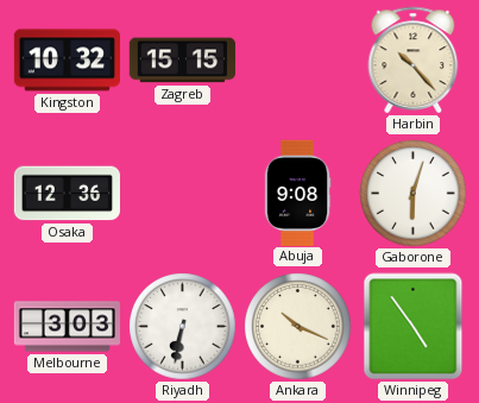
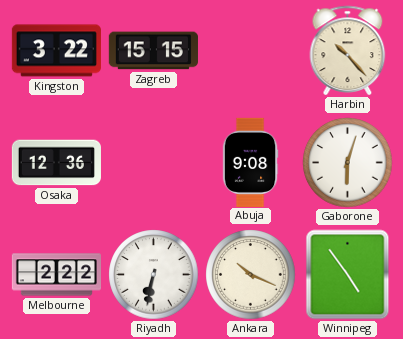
Kingston: 10:32 -> 3:22 (56, 51)
Melbourne: 3:03 -> 2:22 (56, 275)
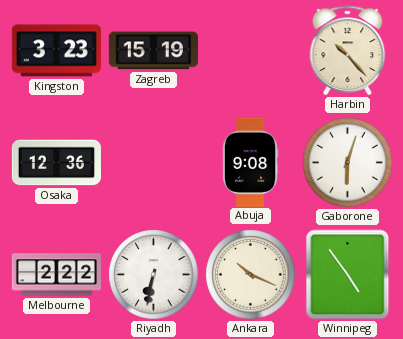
Kingston: 3:22 -> 3:23 (56, 51)
Zagreb: 15:15 -> 15:19 (153, 51)
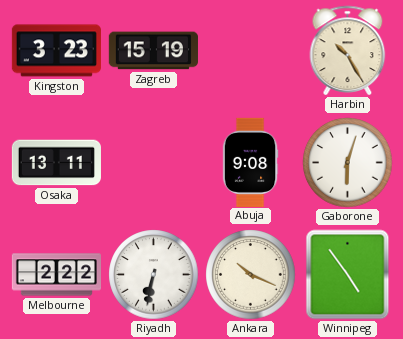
Harbin: 10:23 -> 10:25 (348, 50)
Osaka: 12:36 -> 13:11 (56, 163)
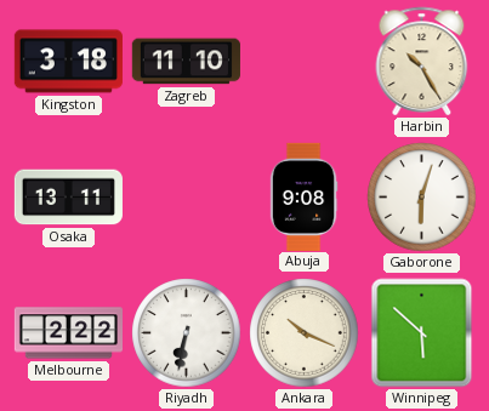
Kingston: 3:23 -> 3:18 (68, 62)
Zagreb: 15:19 -> 11:10 (186, 62)
Winnipeg: 4:54 -> 5:52 (422, 333)
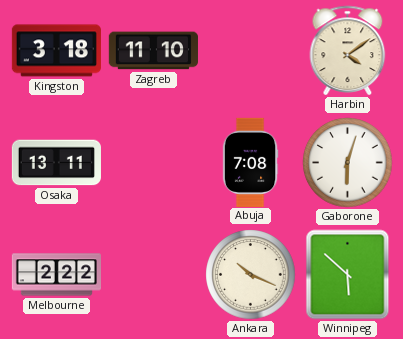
Harbin: 10:25 -> 4:09 (348, 50)
Abuja: 9:08 -> 7:08 (250, 162)
Riyadh: 6:32 -> none (187, 333)
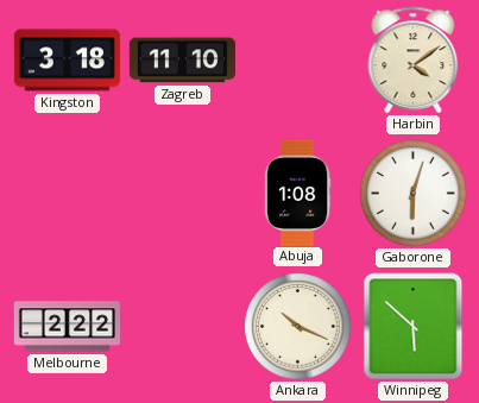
Osaka: 13:11 -> none (56, 163)
Abuja: 7:08 -> 1:08 (297, 193)
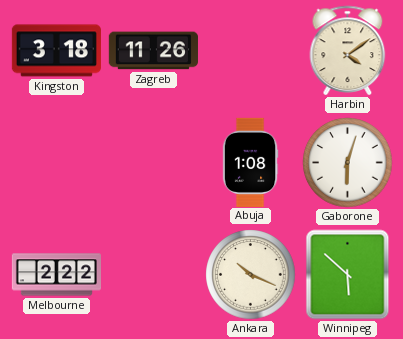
Zagreb: 11:10 -> 11:26 (153, 51)
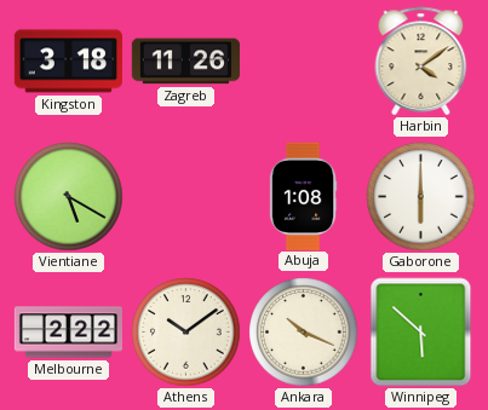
Vientiane: none -> 5:20 (69, 197)
Gaborone: 6:03 -> 6:00 (421, 197)
Athens: none -> 10:09 (186, 333)
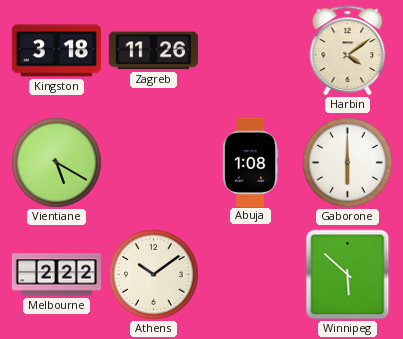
Ankara: 10:19 -> none (304, 333)
